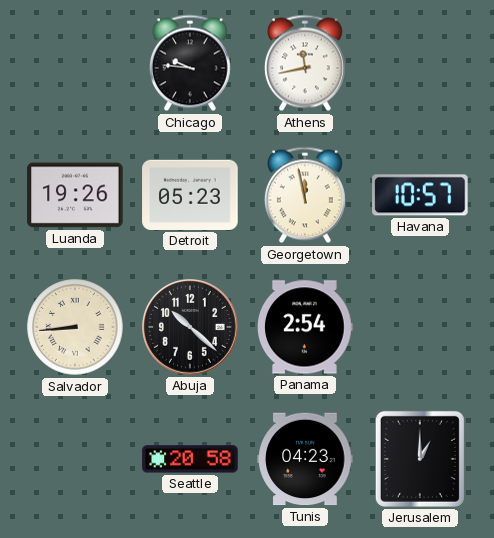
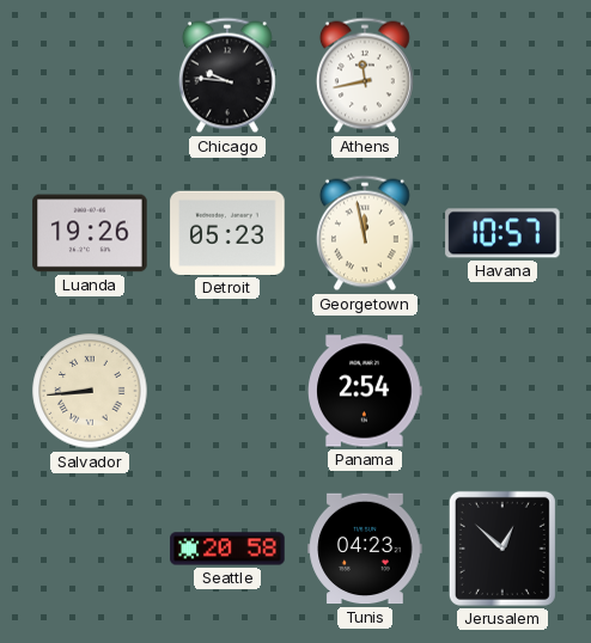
Abuja: 10:22 -> none (190, 327)
Jerusalem: 1:00 -> 12:52 (502, 549)
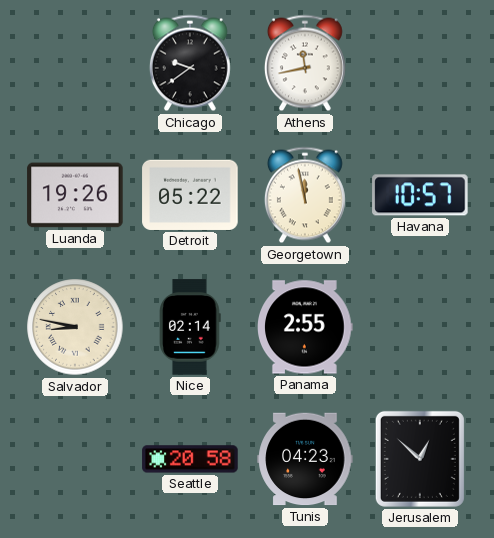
Chicago: 9:46 -> 9:39 (190, 63)
Detroit: 05:23 -> 05:22 (190, 195)
Salvador: 8:44 -> 8:47 (75, 327)
Nice: none -> 02:14 (190, 327)
Panama: 2:54 -> 2:55 (305, 327)
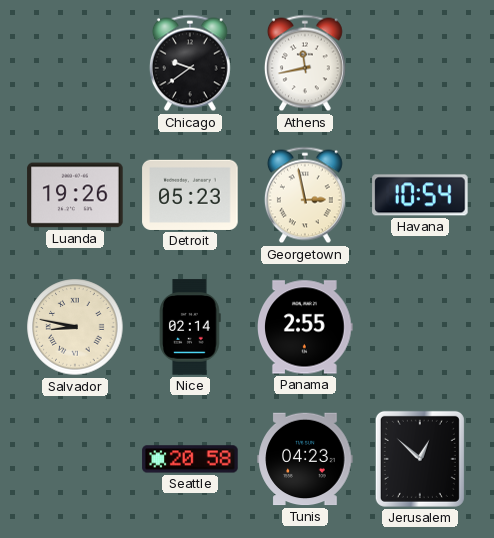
Detroit: 05:22 -> 05:23 (190, 195)
Georgetown: 11:58 -> 2:58 (305, 195)
Havana: 10:57 -> 10:54 (420, 195)
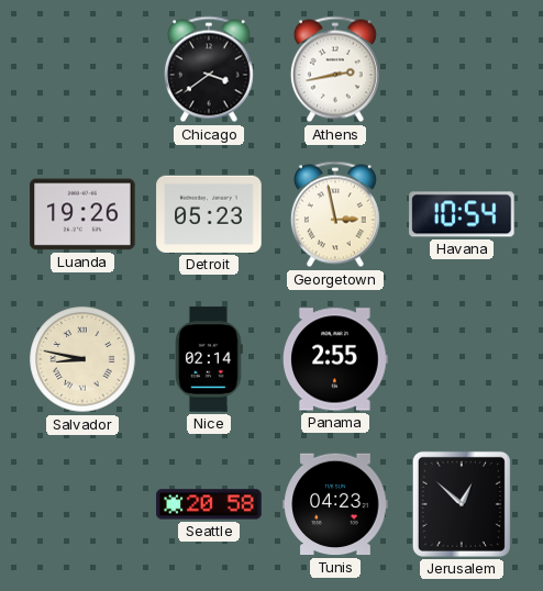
Chicago: 9:39 -> 3:39 (209, 69)
Athens: 11:43 -> 2:43 (335, 69)
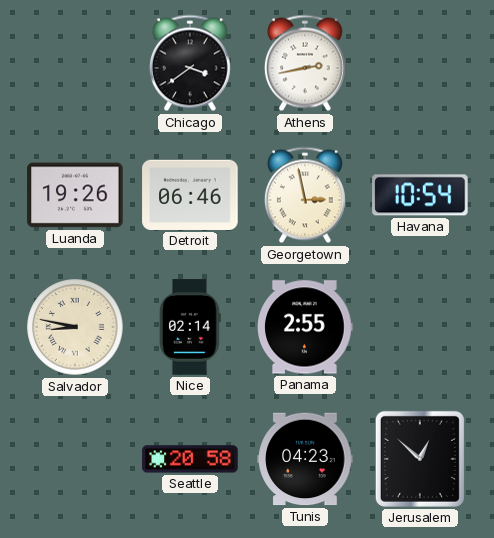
Detroit: 05:23 -> 06:46 (190, 195)
